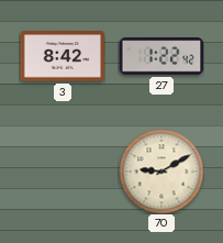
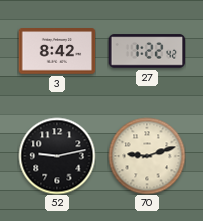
52: none -> 9:13 (57, 156)
70: 9:10 -> 9:12 (147, 156)
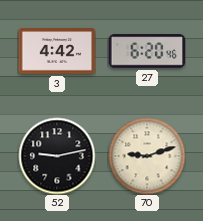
3: 8:42 -> 4:42 (57, 51)
27: 1:22 -> 6:20 (147, 51)
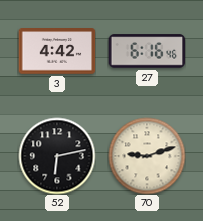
27: 6:20 -> 6:16 (147, 51)
52: 9:13 -> 6:13 (57, 156)
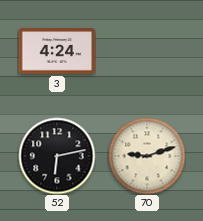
3: 4:42 -> 4:24 (57, 51)
27: 6:16 -> none (147, 51)
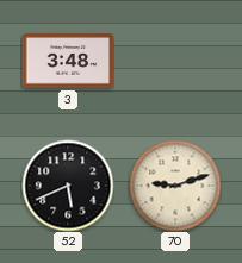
3: 4:24 -> 3:48 (68, 61)
52: 6:13 -> 5:41 (68, 186)
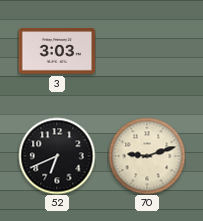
3: 3:48 -> 3:03 (57, 51)
52: 5:41 -> 6:41 (57, 156)
